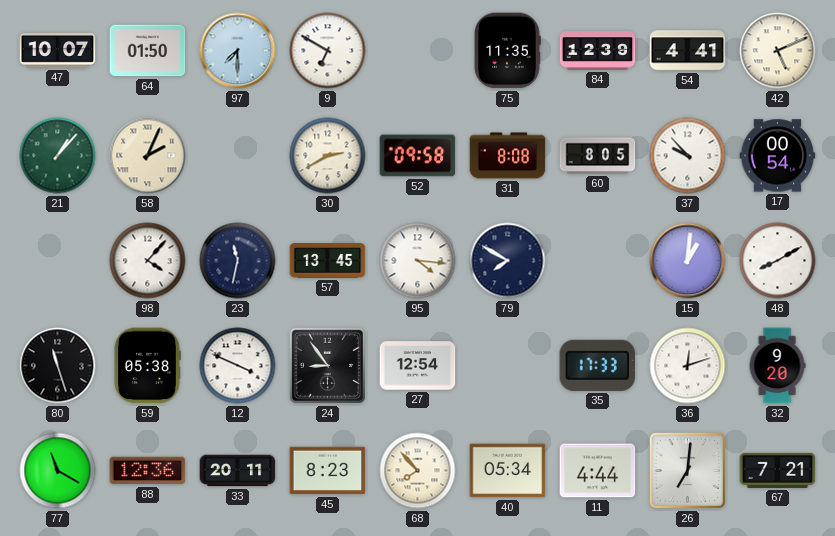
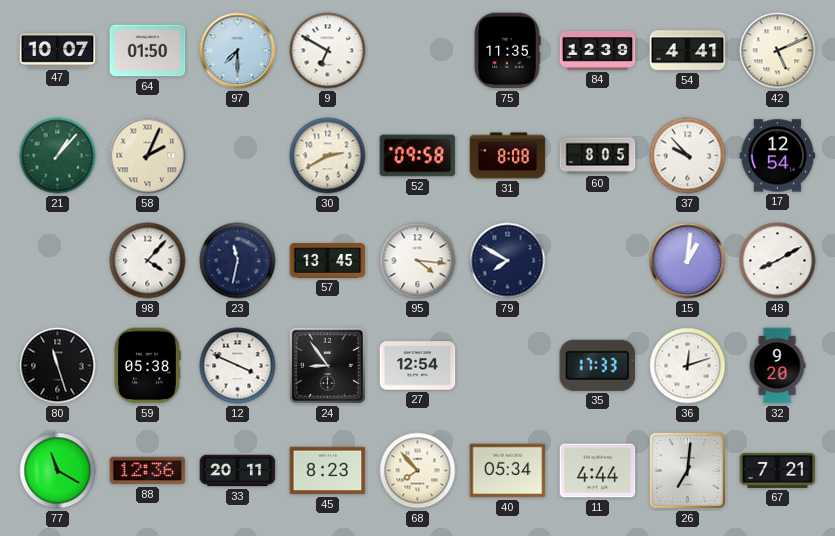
17: 00:54 -> 12:54 (778, 156)
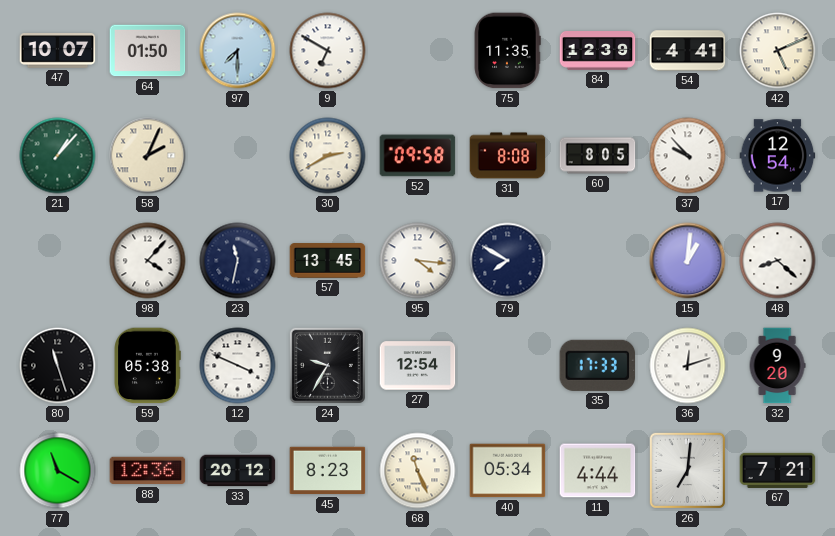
48: 8:10 -> 8:22 (778, 261)
24: 8:54 -> 9:35 (327, 365)
33: 20:11 -> 20:12 (238, 471)
68: 7:53 -> 11:26 (418, 471)
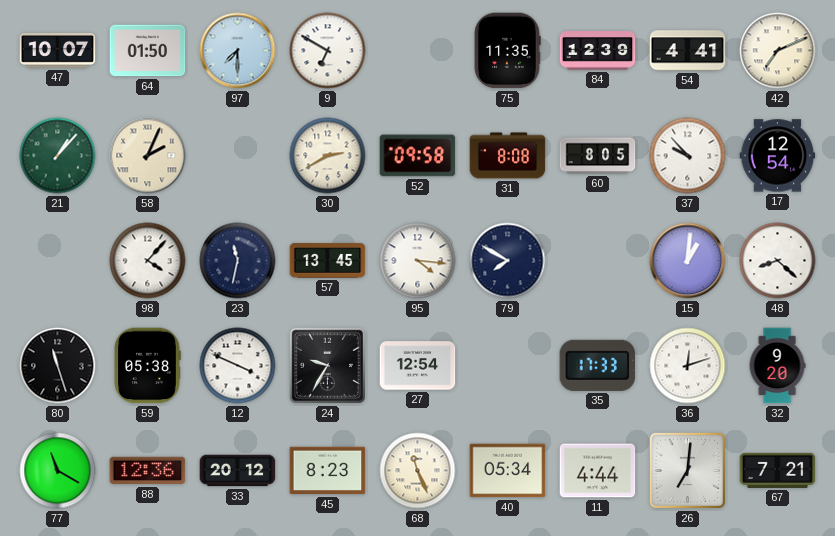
42: 5:11 -> 7:11 (778, 51)
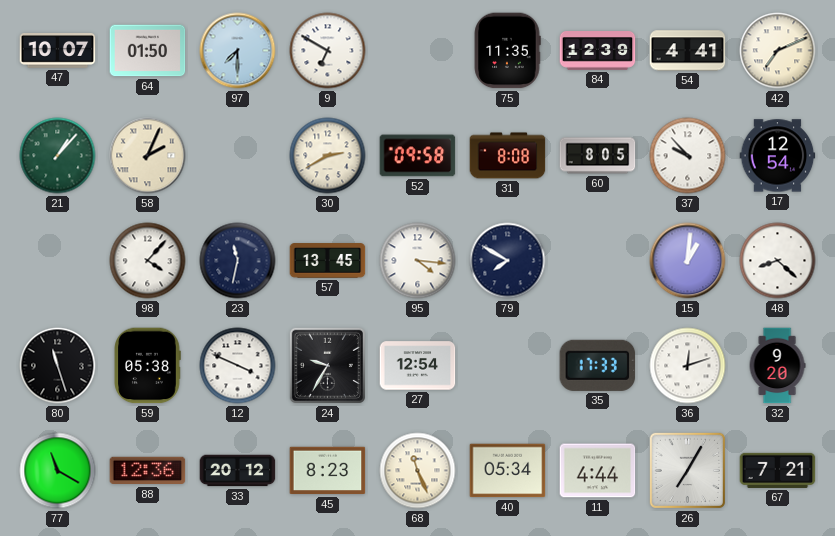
26: 7:01 -> 7:05 (687, 470)
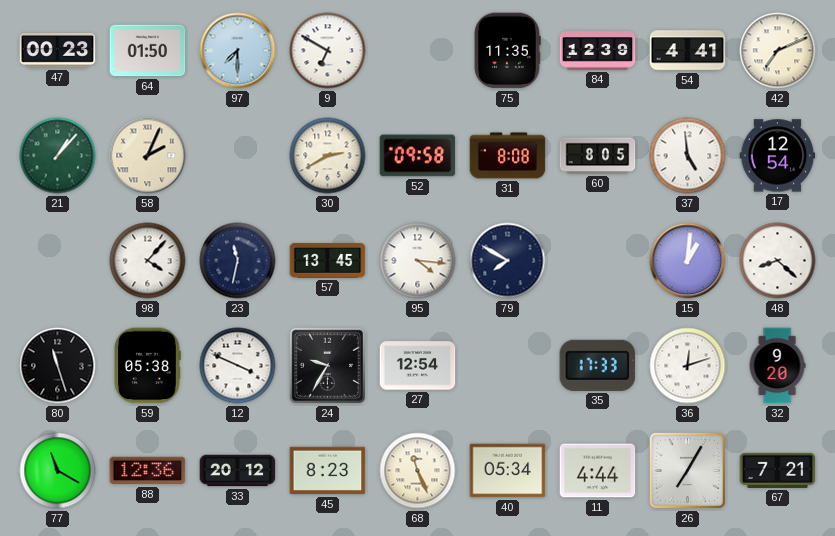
47: 10:07 -> 00:23 (58, 51)
37: 9:53 -> 4:59 (688, 156)
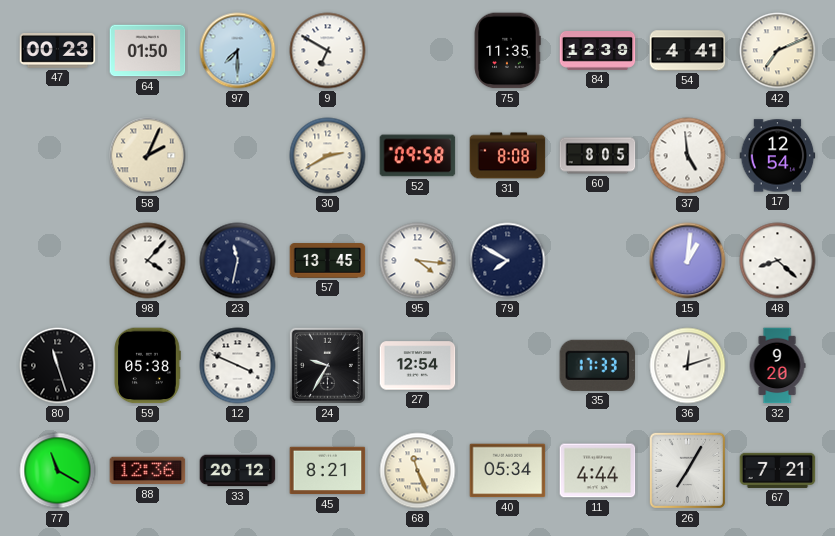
21: 1:07 -> none (58, 156)
45: 8:23 -> 8:21 (328, 471)
